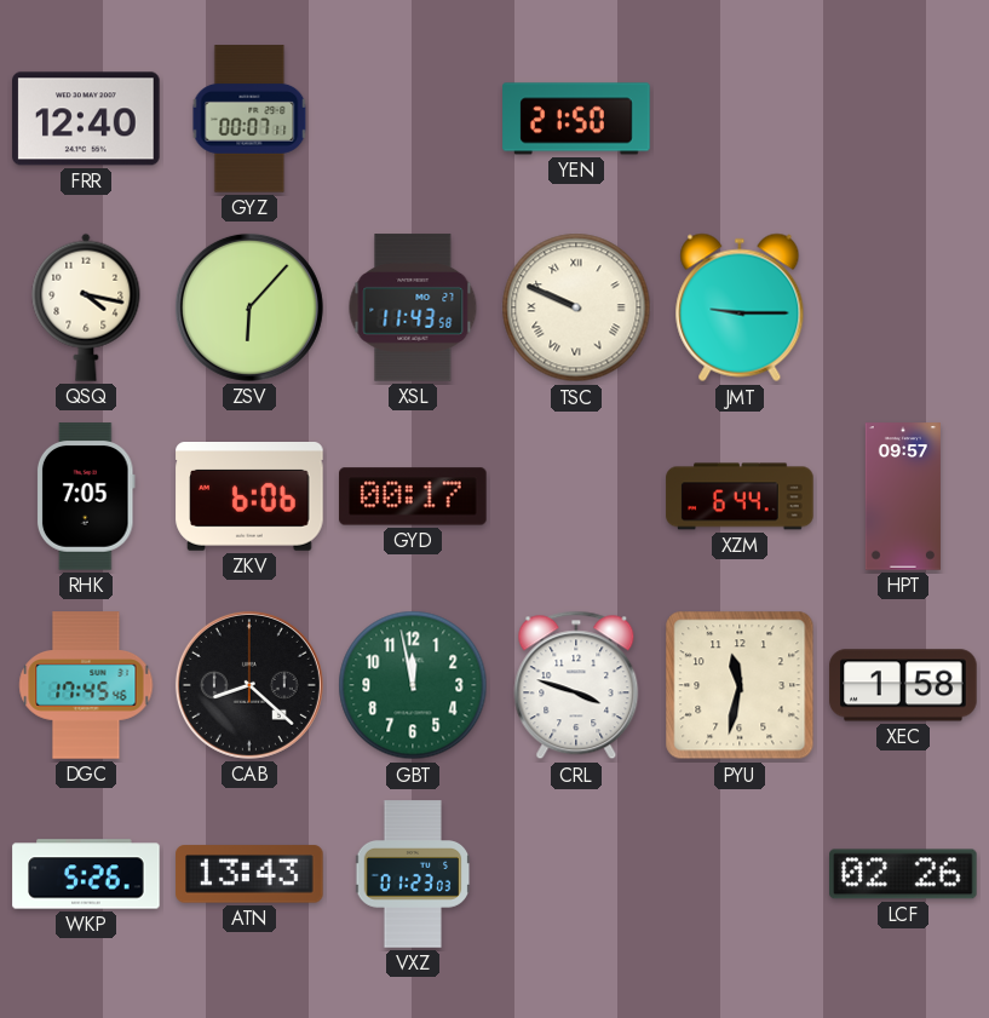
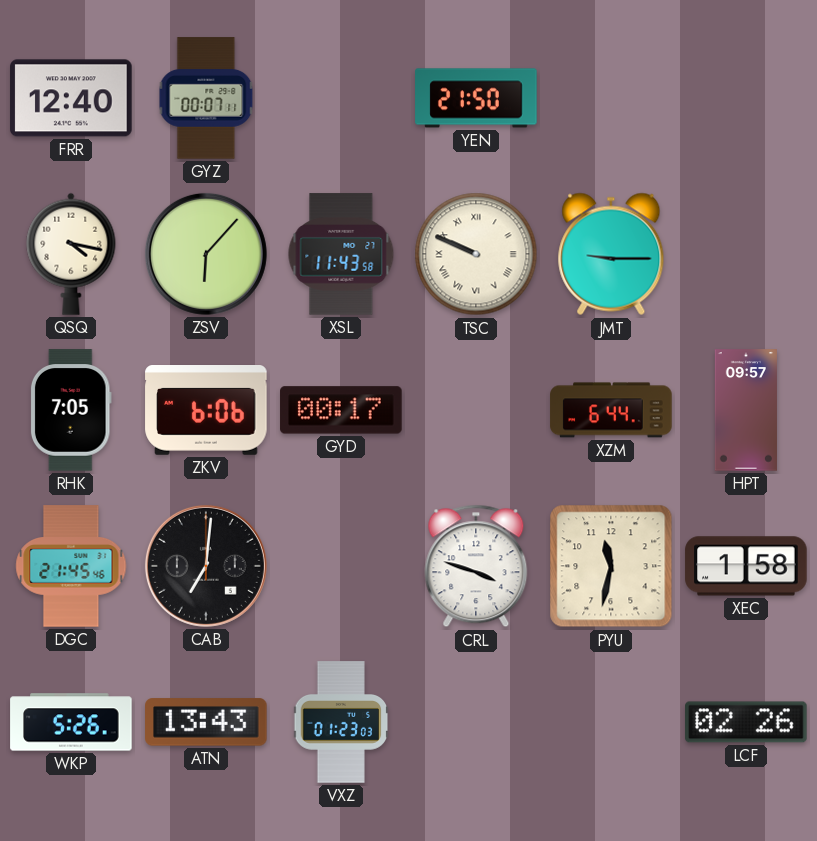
DGC: 17:45 -> 21:45 (71, 566)
CAB: 8:22 -> 7:01 (206, 566)
GBT: 11:58 -> none (413, 685)
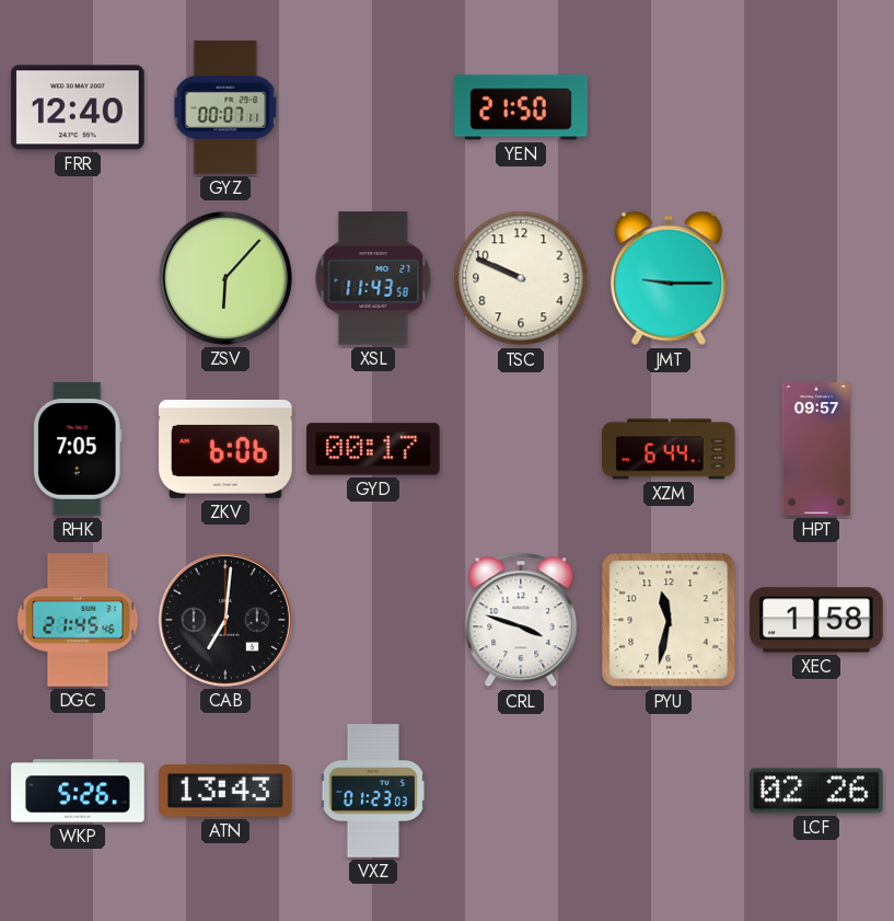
QSQ: 4:17 -> none (71, 254)
TSC numerals: Roman -> Arabic (521, 278)
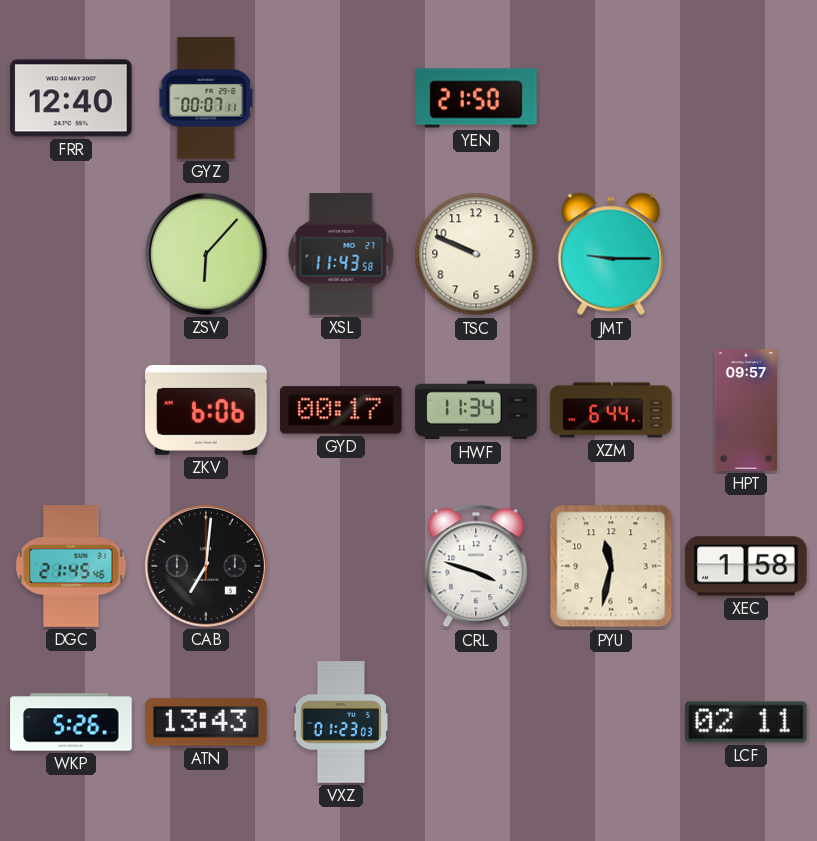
RHK: 7:05 -> none (78, 449)
HWF: none -> 11:34 (476, 410)
LCF: 02:26 -> 02:11 (746, 722)
